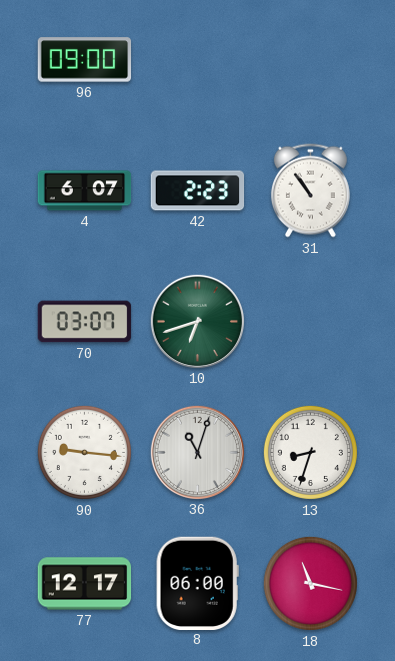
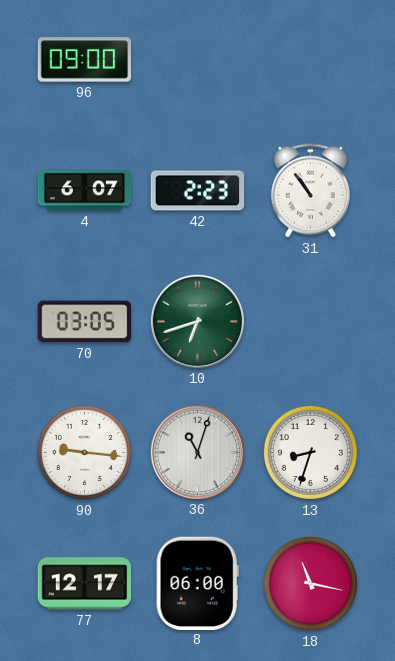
70: 03:07 -> 03:05 (85, 322)
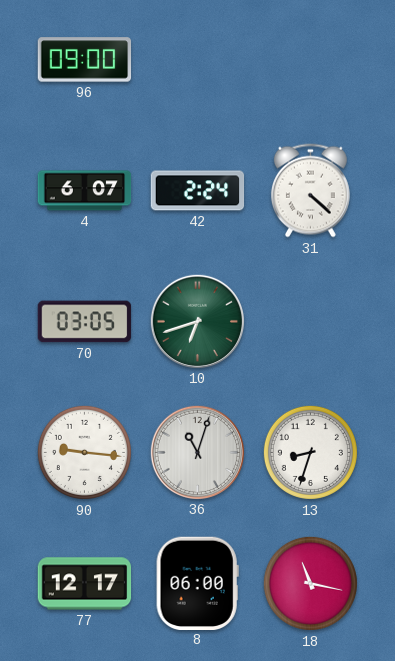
42: 2:23 -> 2:24 (198, 191)
31: 10:54 -> 4:22 (310, 191)
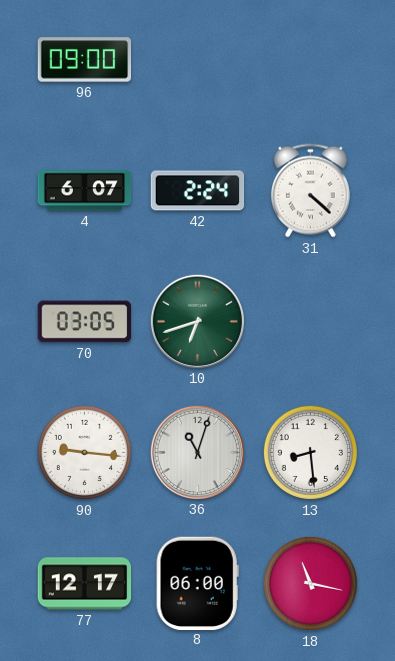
13: 8:33 -> 8:29 (310, 452)
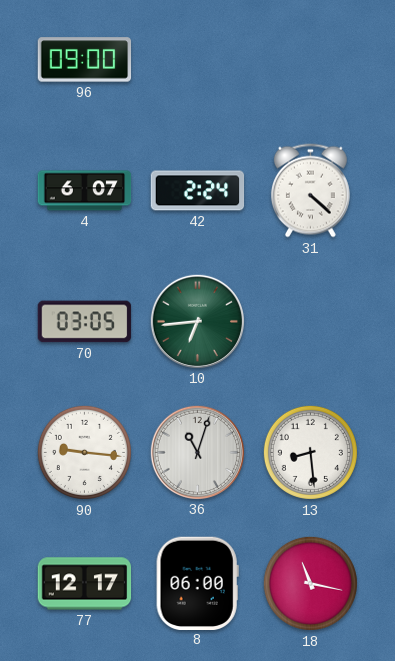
10: 6:42 -> 6:44 (197, 321)
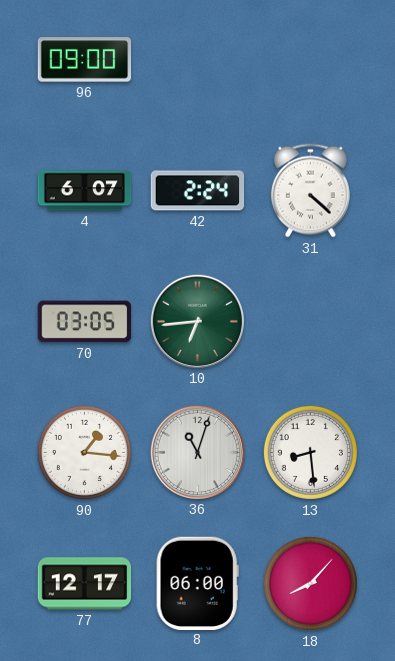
90: 9:16 -> 1:16 (84, 452)
18: 11:17 -> 8:07 (310, 583)
